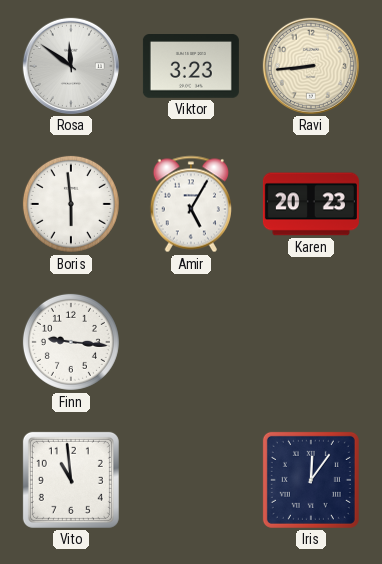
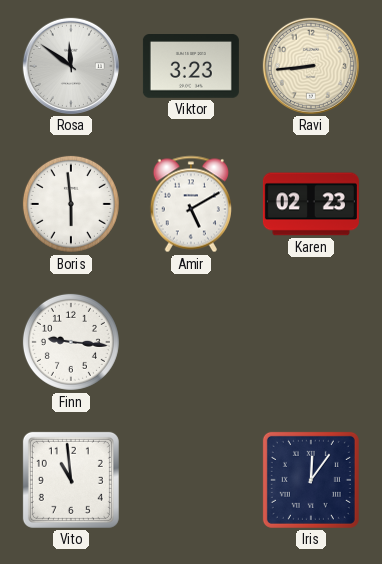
Amir: 5:05 -> 5:10 (191, 204)
Karen: 20:23 -> 02:23 (311, 204)
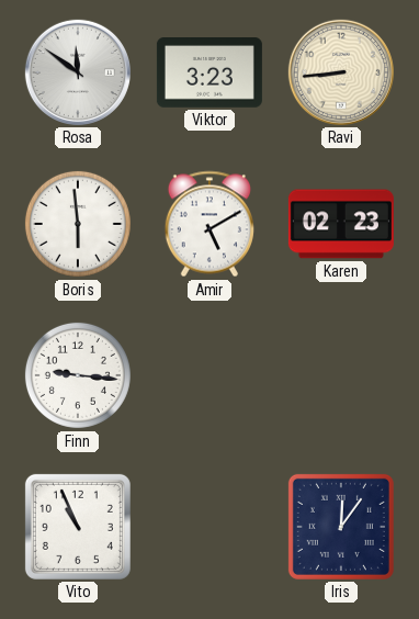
Vito: 10:59 -> 10:56 (78, 527)
